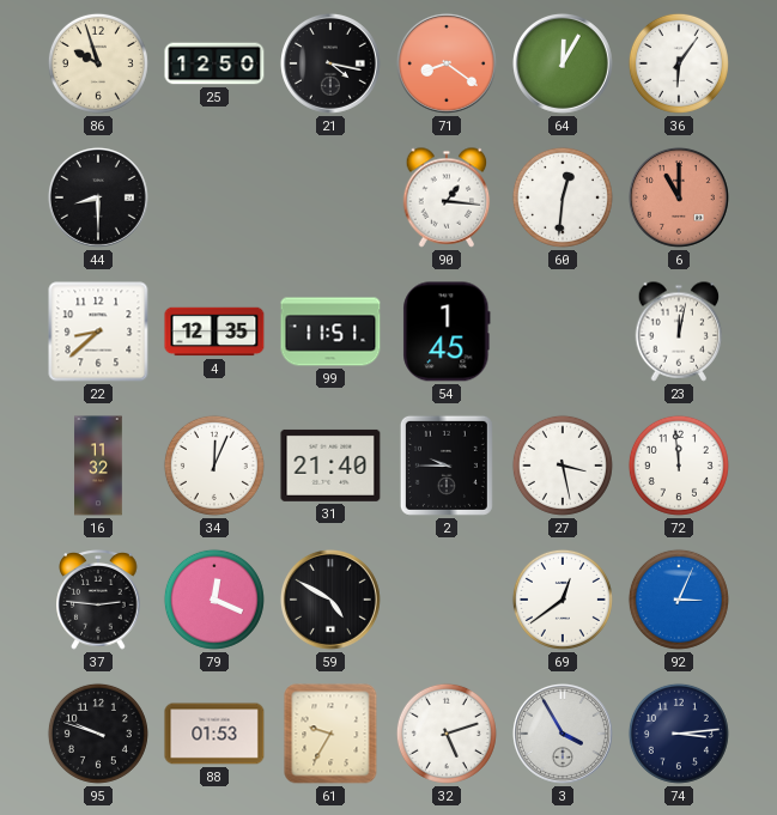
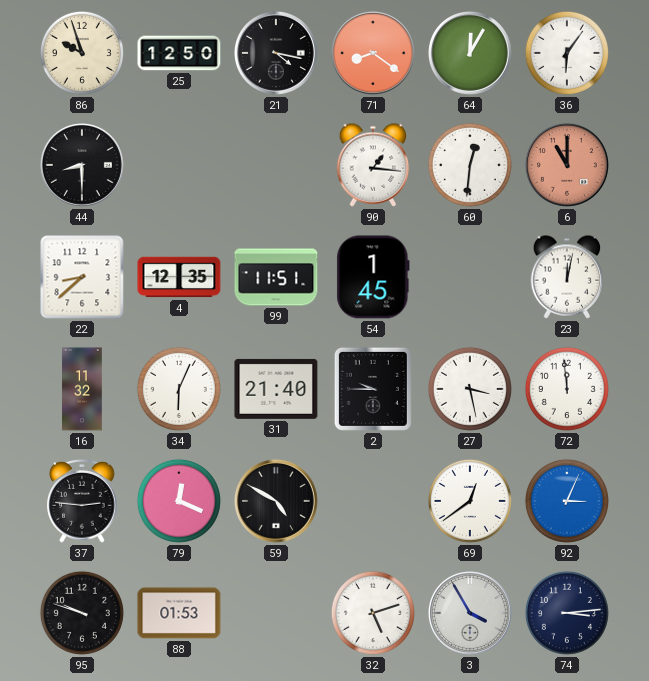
34: 12:04 -> 6:04 (179, 389)
61: 9:35 -> none (330, 734)
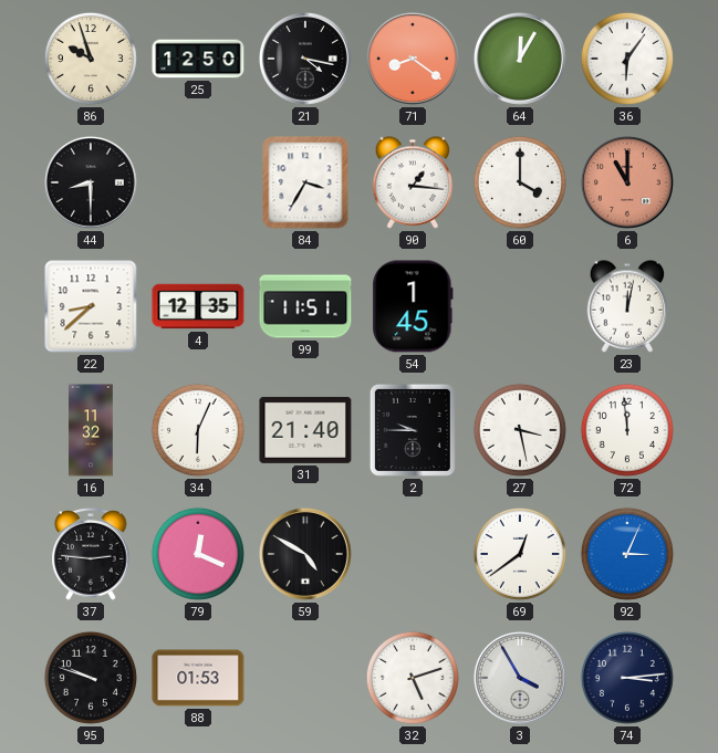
84: none -> 3:35 (305, 182)
60: 12:31 -> 4:00 (520, 182)
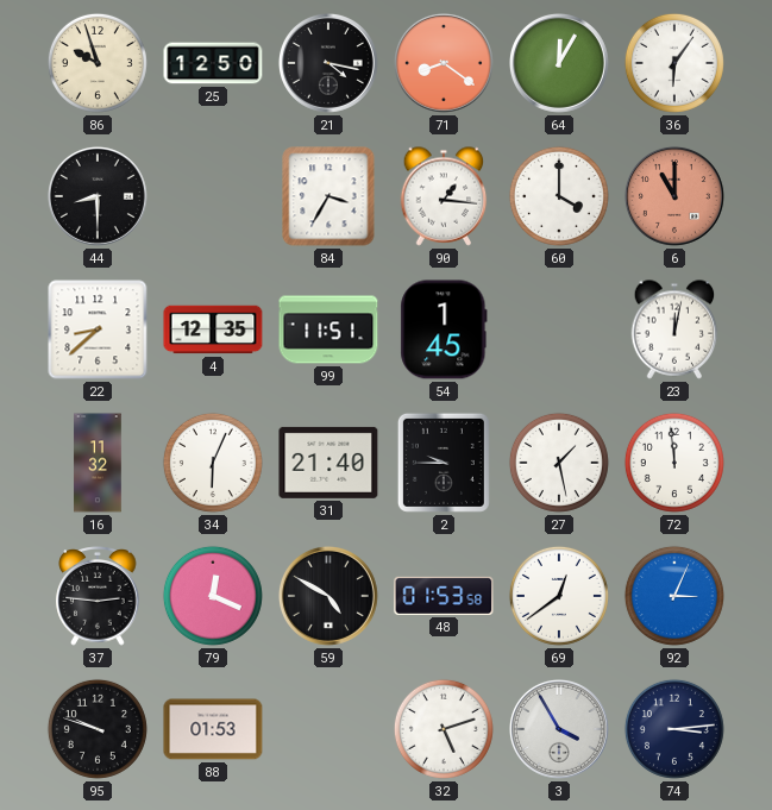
27: 3:28 -> 1:28 (559, 463)
48: none -> 01:53 (444, 596)
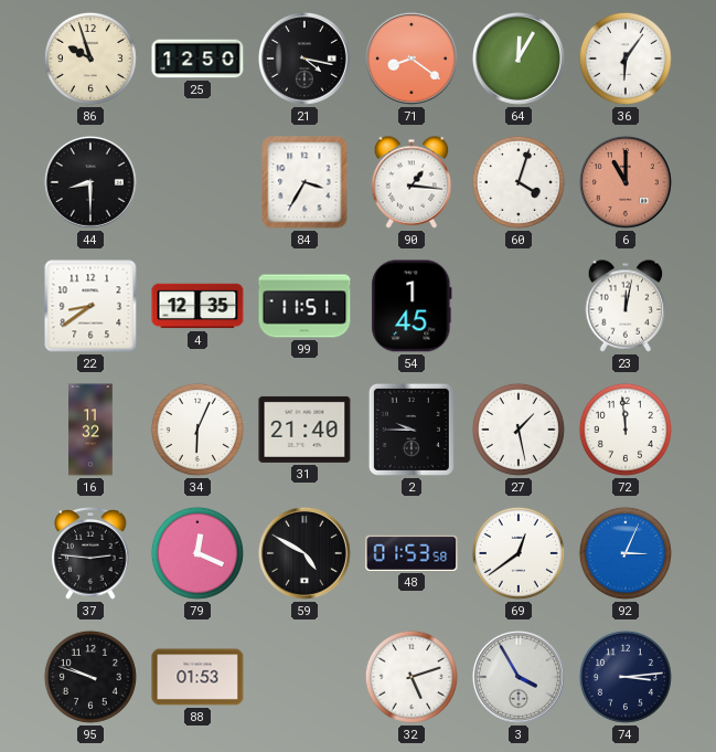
60: 4:00 -> 4:03 (519, 182)
22: 8:38 -> 8:39 (90, 306)
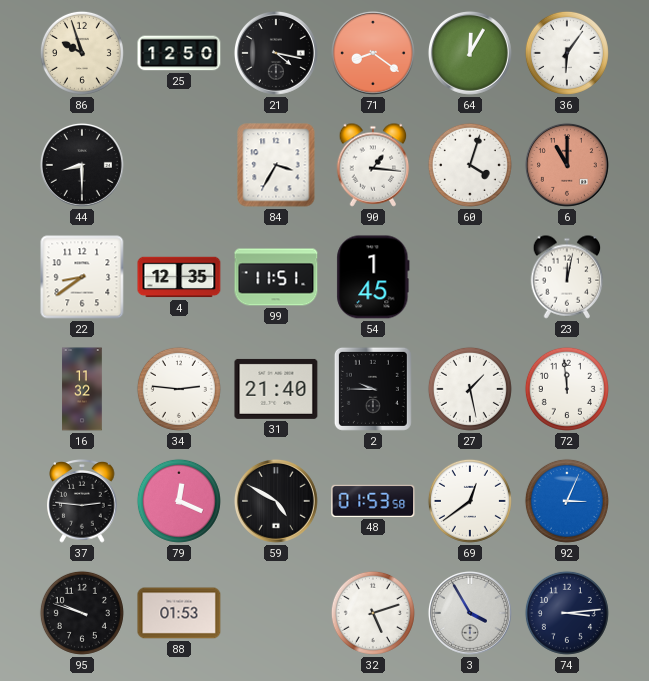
34: 6:04 -> 2:46 (179, 389)
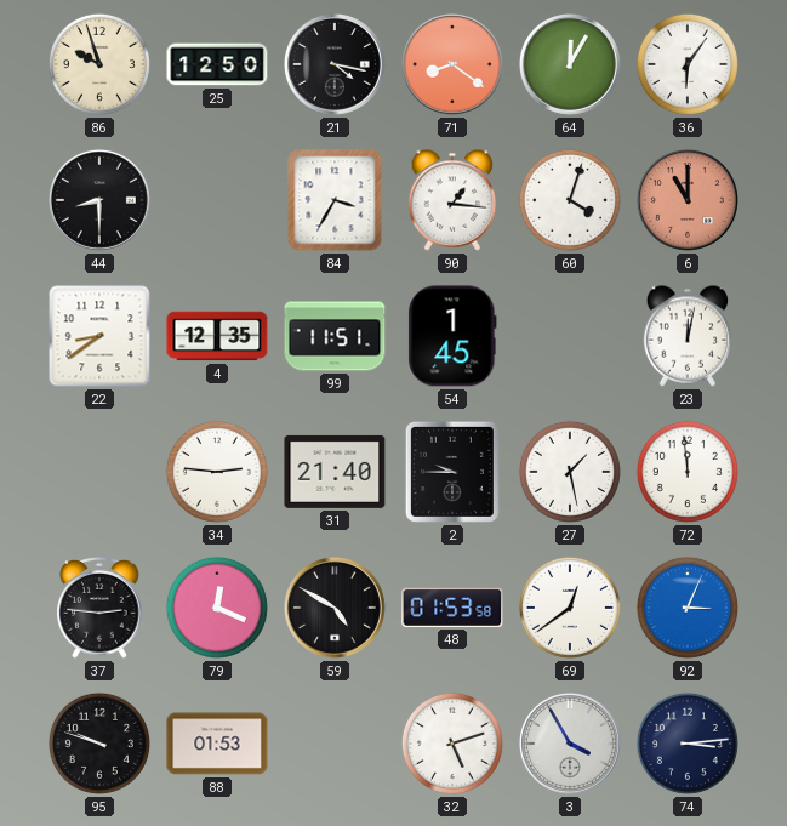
16: 11:32 -> none (82, 389)
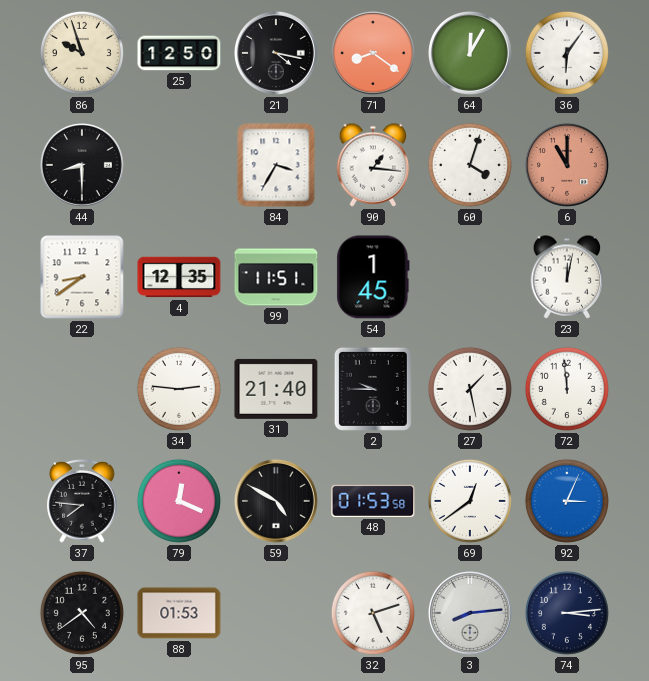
37: 2:46 -> 7:46 (82, 501)
95: 9:48 -> 4:39 (82, 613)
3: 3:55 -> 8:14 (470, 613)
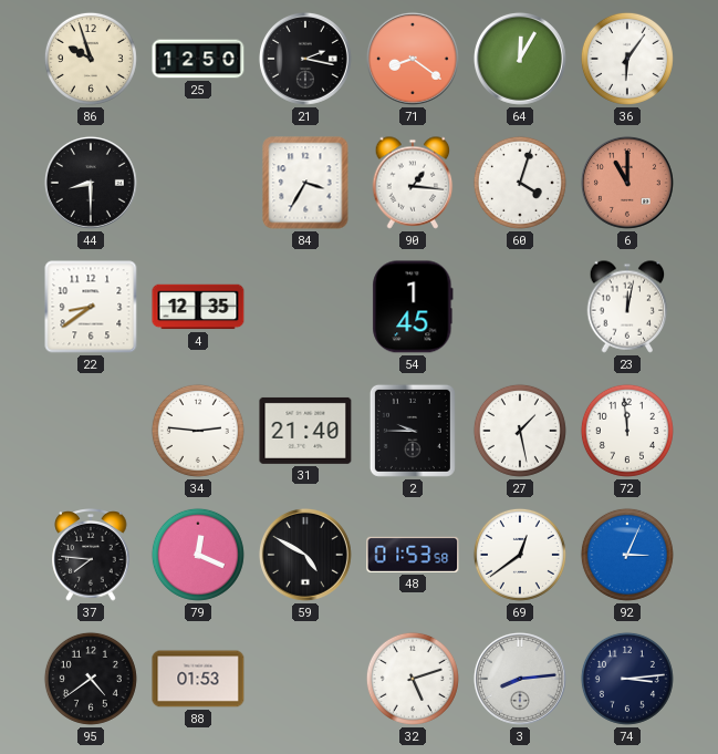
21: 4:17 -> 2:17 (305, 59)
99: 11:51 -> none (276, 277)
